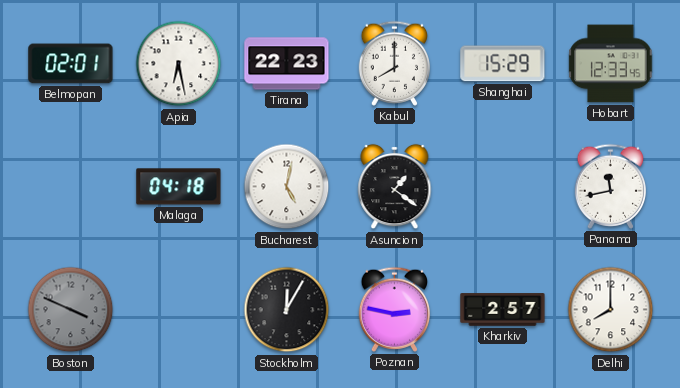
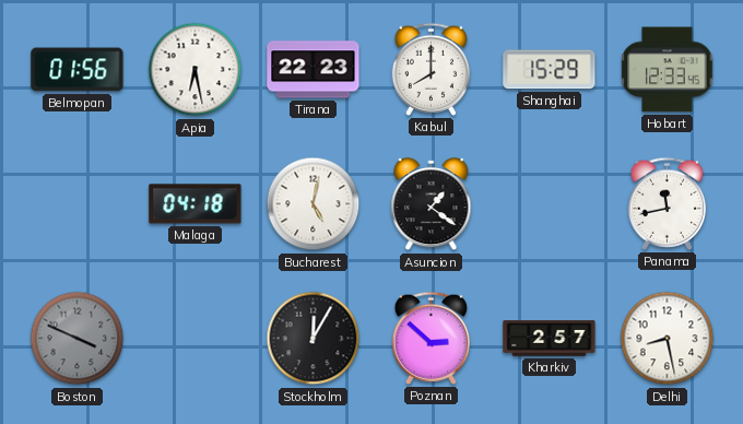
Belmopan: 02:01 -> 01:56 (78, 70)
Poznan: 2:47 -> 2:52 (431, 338)
Delhi: 8:00 -> 8:28 (668, 339)
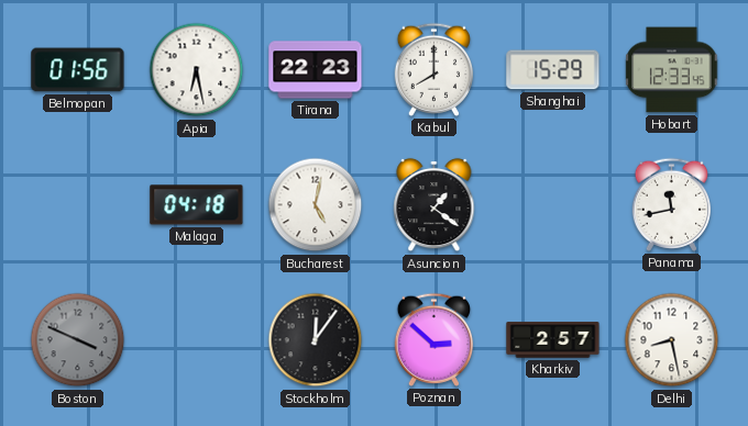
Stockholm: 12:05 -> 12:06 (316, 340)
